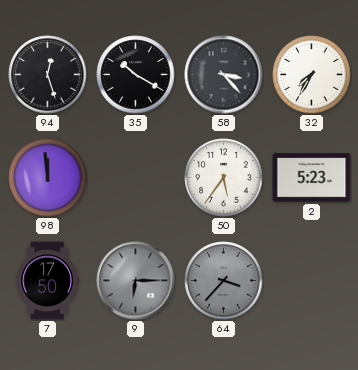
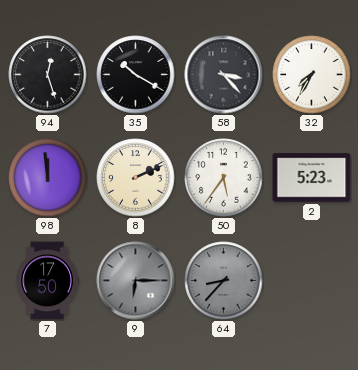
8: none -> 2:11 (136, 178)
64: 3:37 -> 8:37 (224, 281)
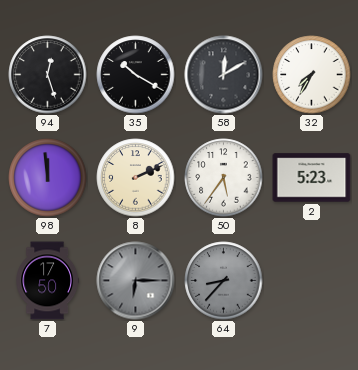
58: 3:23 -> 12:10 (224, 75)
